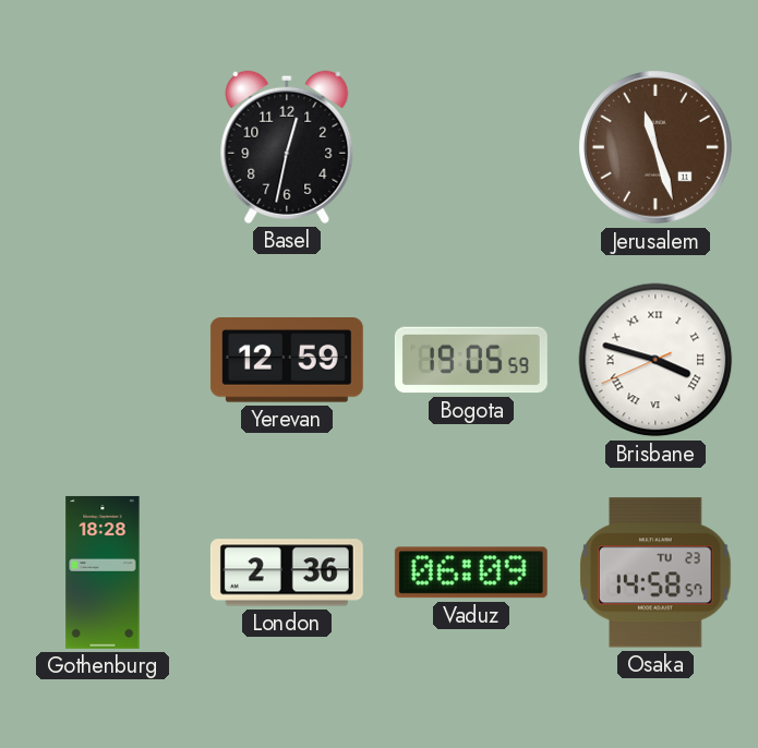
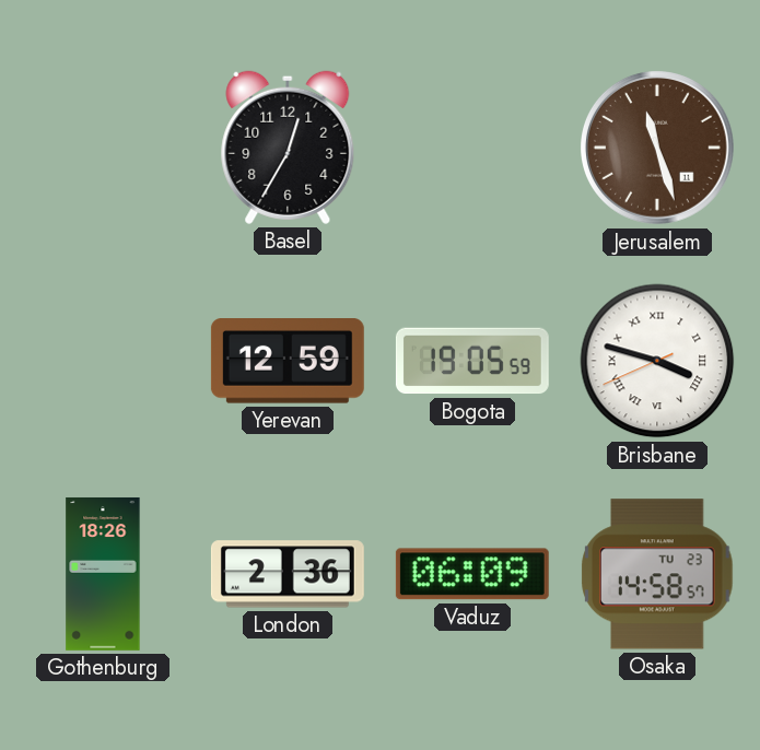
Basel: 12:32 -> 12:35 (288, 148)
Gothenburg: 18:28 -> 18:26 (103, 574)
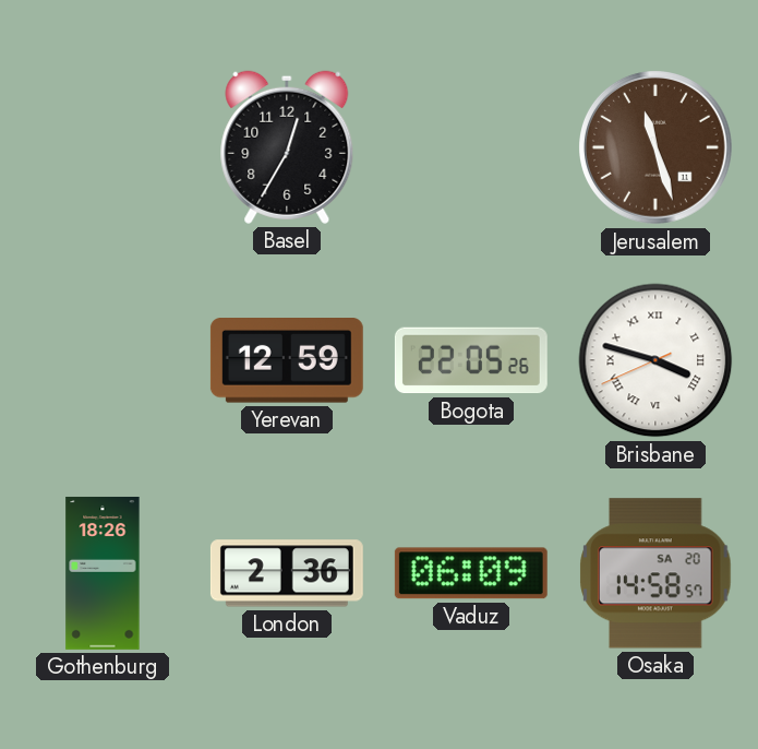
Bogota: 19:05 -> 22:05 (471, 360)
Osaka date: TU 23 -> SA 20 (655, 573)
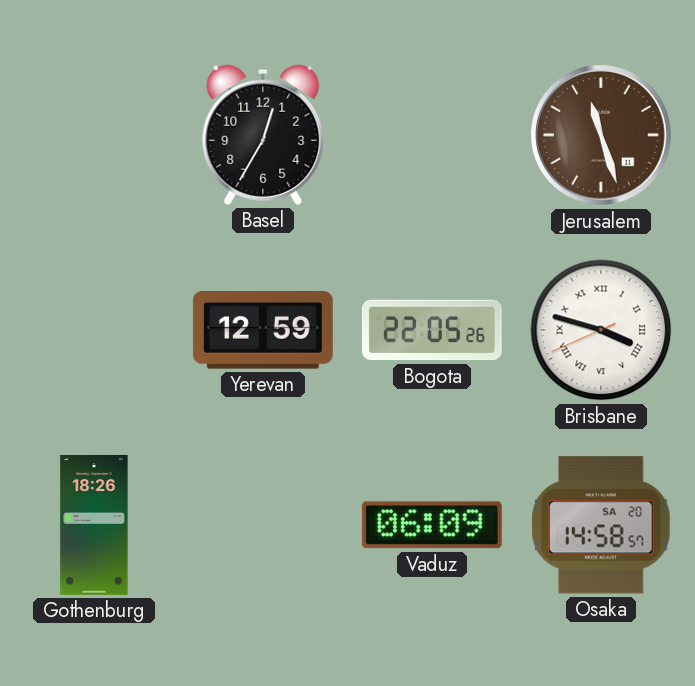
London: 2:36 -> none (287, 573)
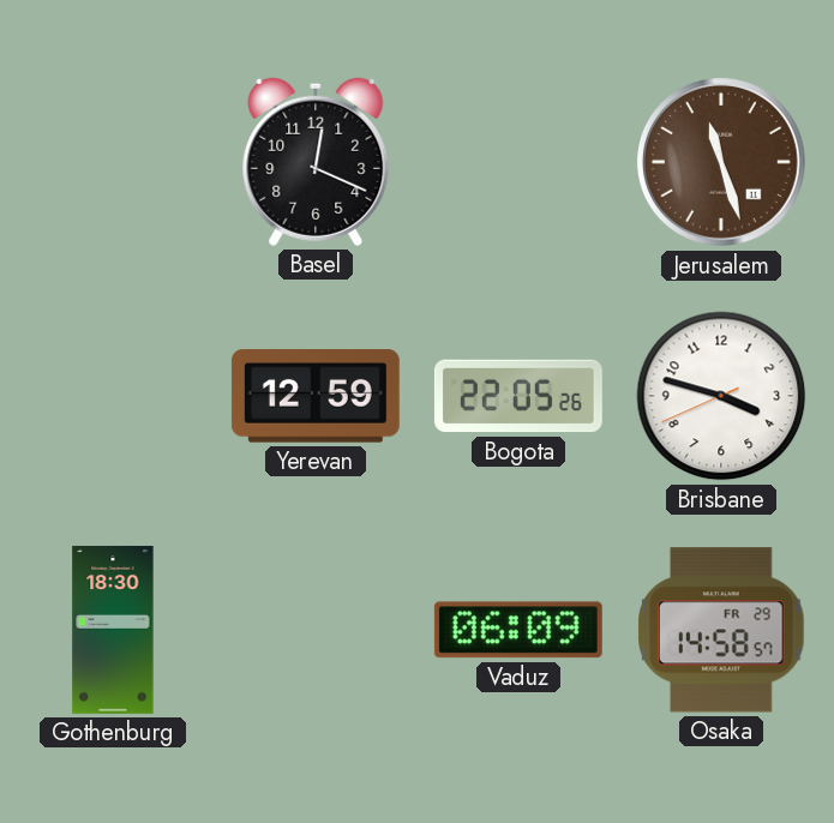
Basel: 12:35 -> 12:19 (316, 162)
Brisbane numerals: Roman -> Arabic (721, 396)
Gothenburg: 18:26 -> 18:30 (113, 630)
Osaka date: SA 20 -> FR 29 (721, 630)
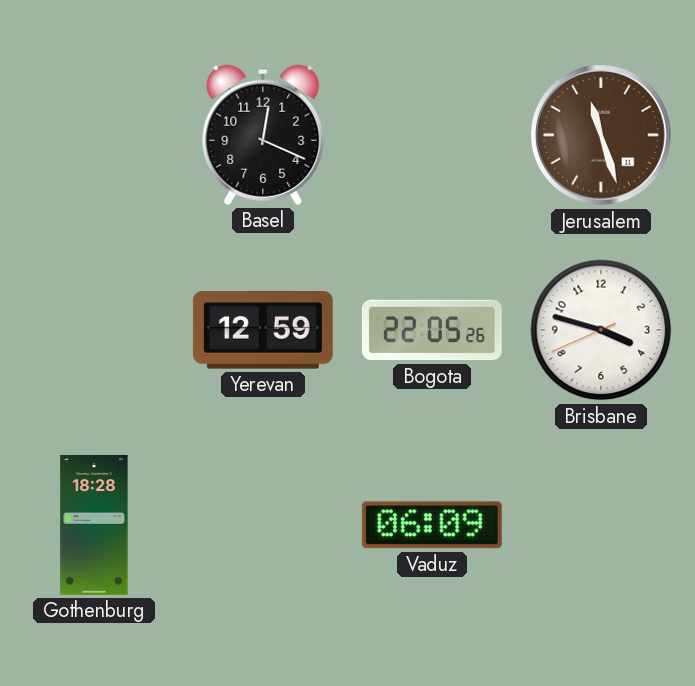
Gothenburg: 18:30 -> 18:28 (94, 525)
Osaka: 14:58 -> none (721, 630)
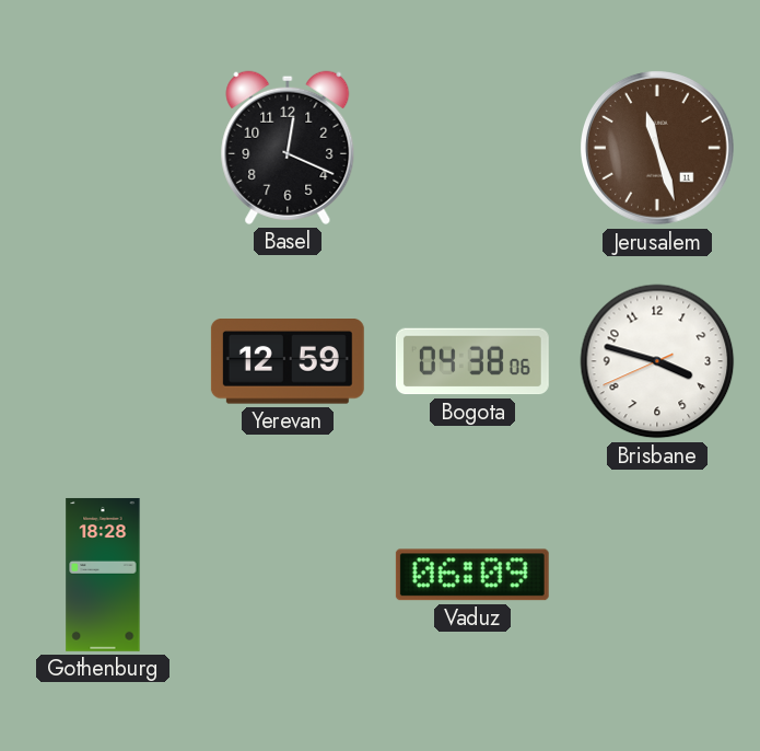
Bogota: 22:05 -> 04:38 (472, 361)
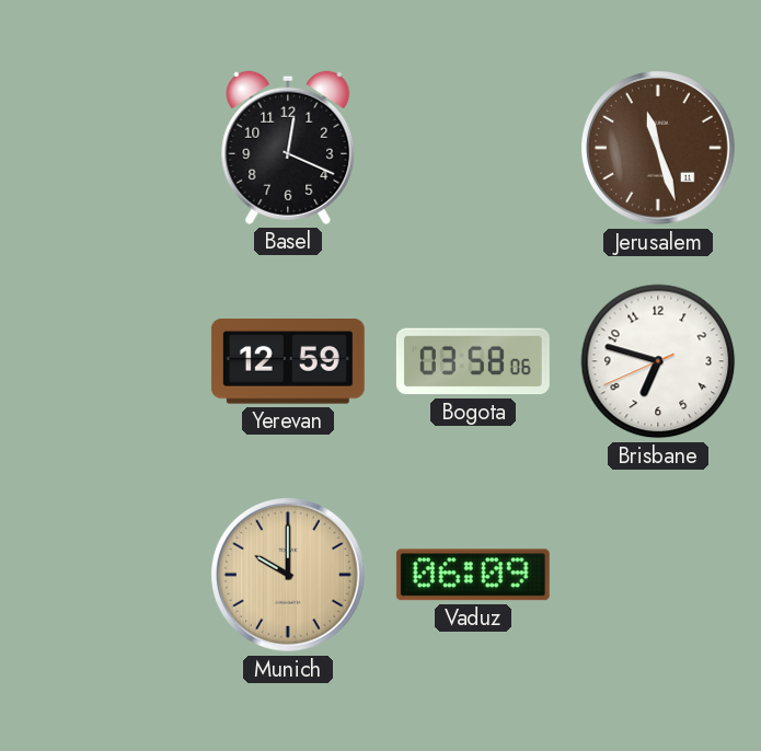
Bogota: 04:38 -> 03:58 (473, 361)
Brisbane: 3:47 -> 6:47 (658, 361)
Gothenburg: 18:28 -> none (103, 575)
Munich: none -> 10:00 (289, 576)
